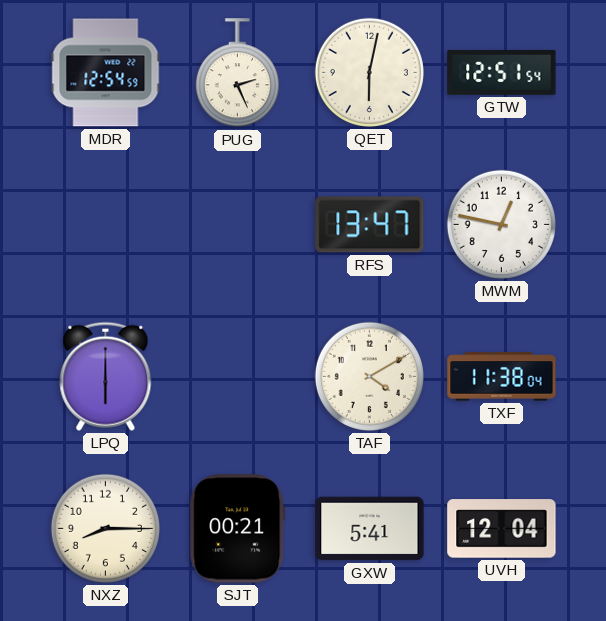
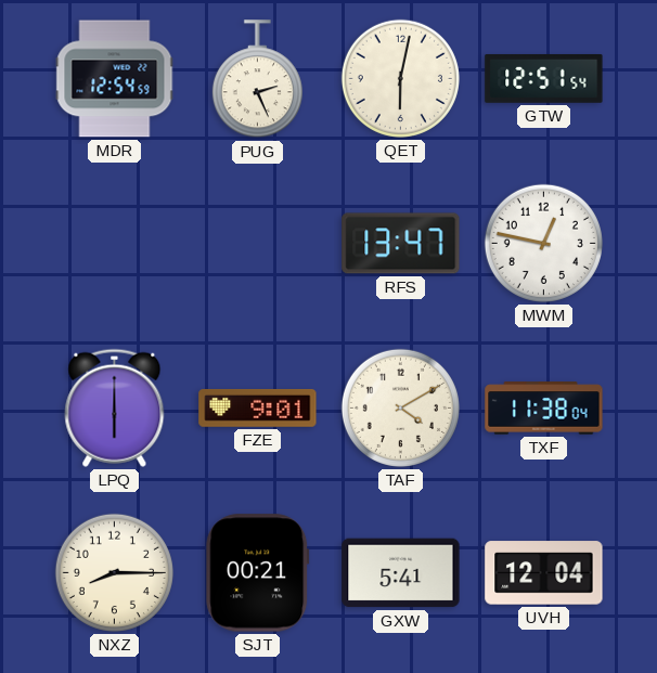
FZE: none -> 9:01 (258, 409)
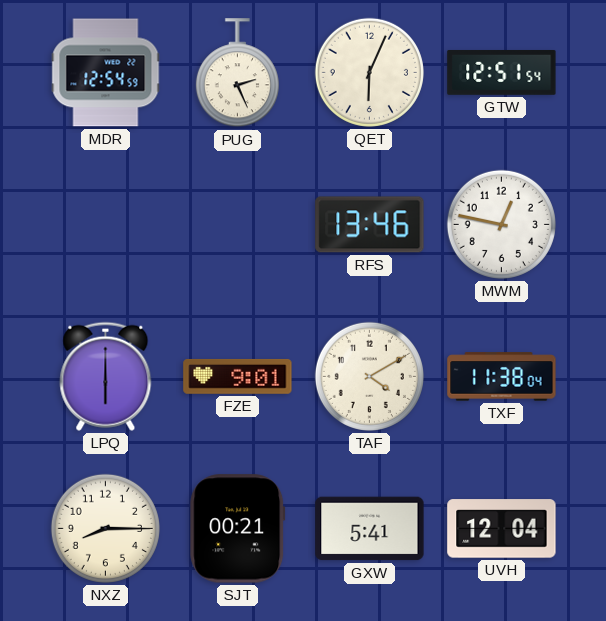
QET: 6:02 -> 6:04 (369, 72)
RFS: 13:47 -> 13:46 (370, 225)
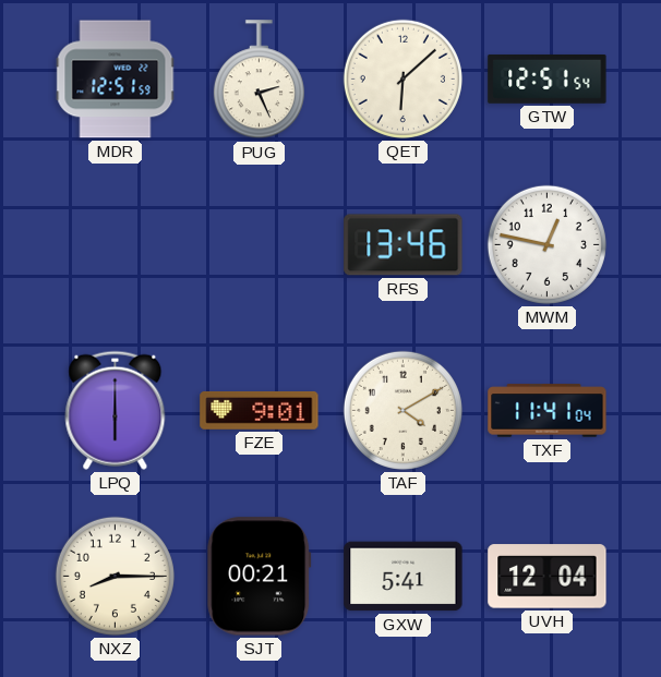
MDR: 12:54 -> 12:51 (116, 80)
QET: 6:04 -> 6:08 (402, 78)
TXF: 11:38 -> 11:41 (548, 411)
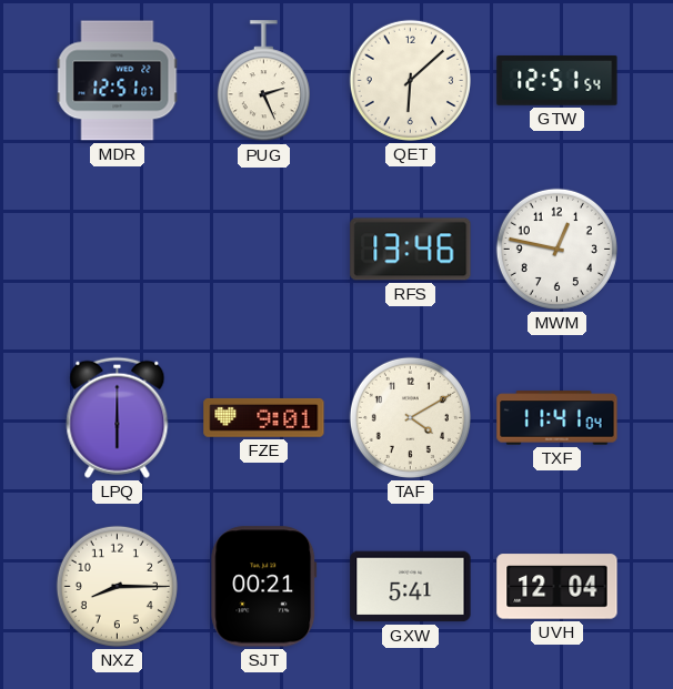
MDR: 12:51:59 -> 12:51:07 (118, 81)
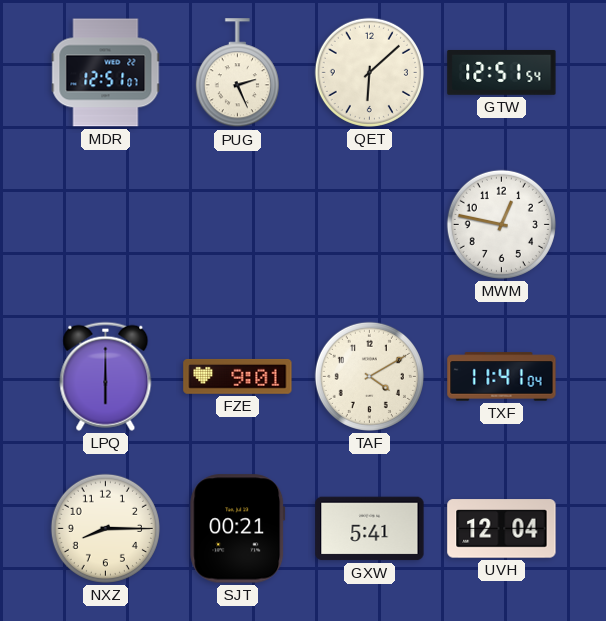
RFS: 13:46 -> none (411, 250)
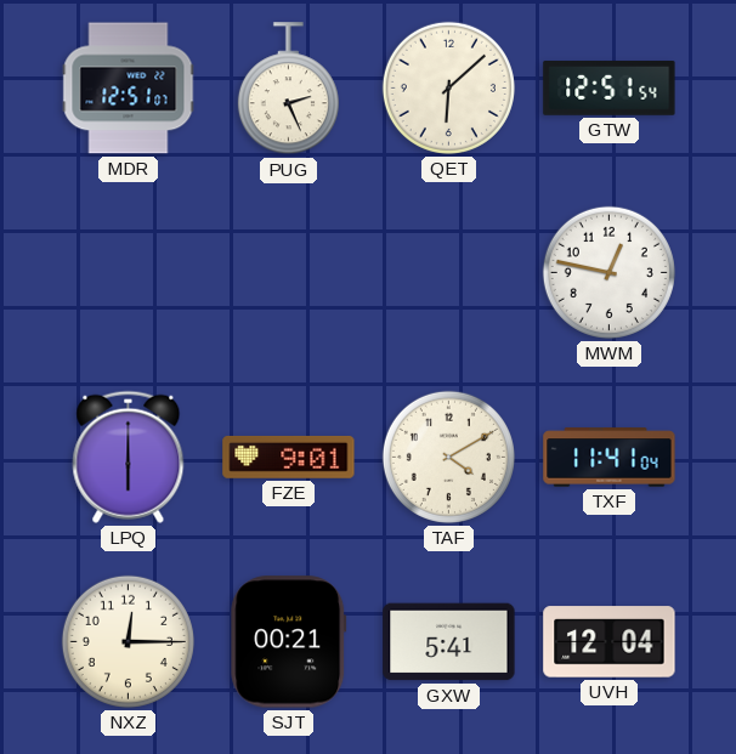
NXZ: 8:15 -> 12:15 (128, 641)
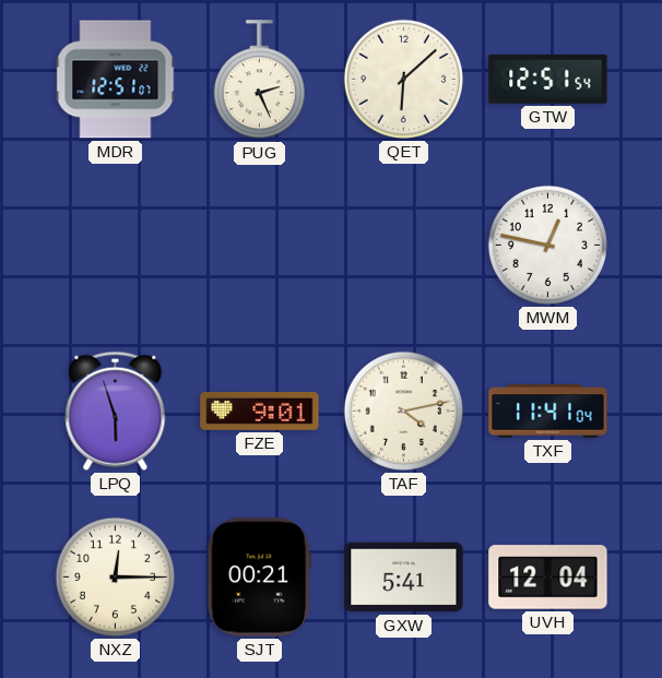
LPQ: 6:00 -> 5:57 (116, 411)
TAF: 4:10 -> 4:13 (403, 411)
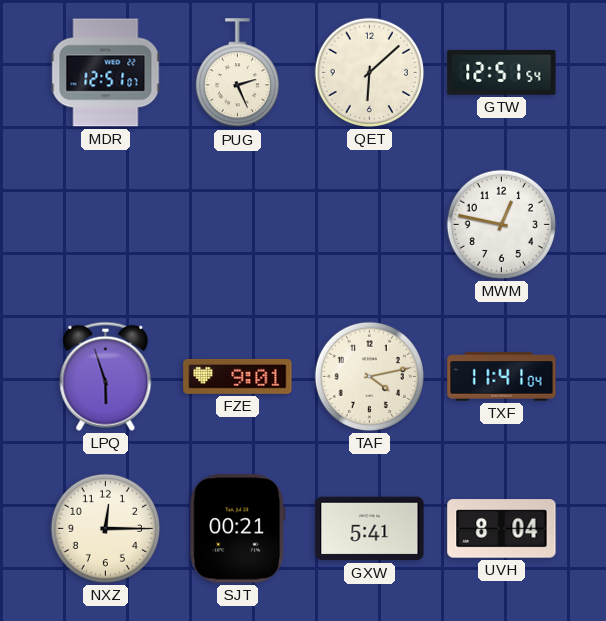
UVH: 12:04 -> 8:04 (502, 529)
